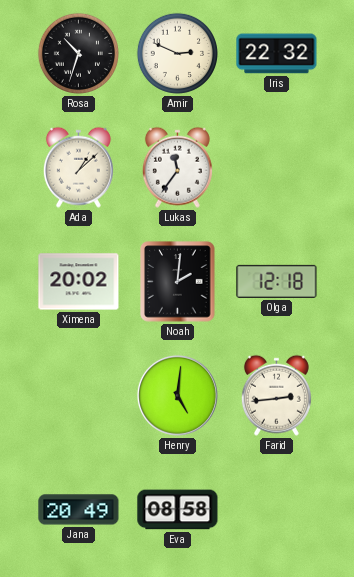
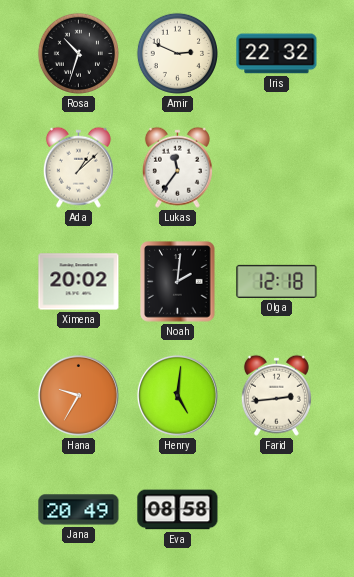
Hana: none -> 9:35 (78, 395)
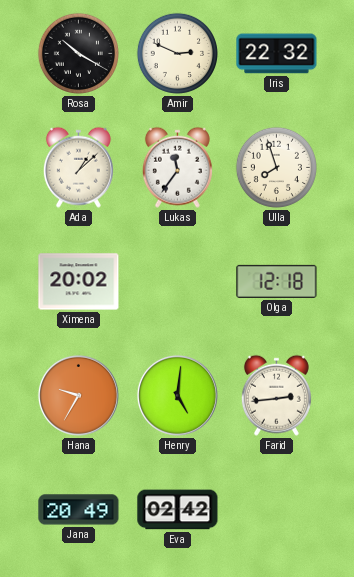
Rosa: 10:33 -> 10:20 (78, 53)
Ulla: none -> 7:57 (276, 167)
Noah: 2:01 -> none (178, 282)
Eva: 08:58 -> 02:42 (178, 510)
